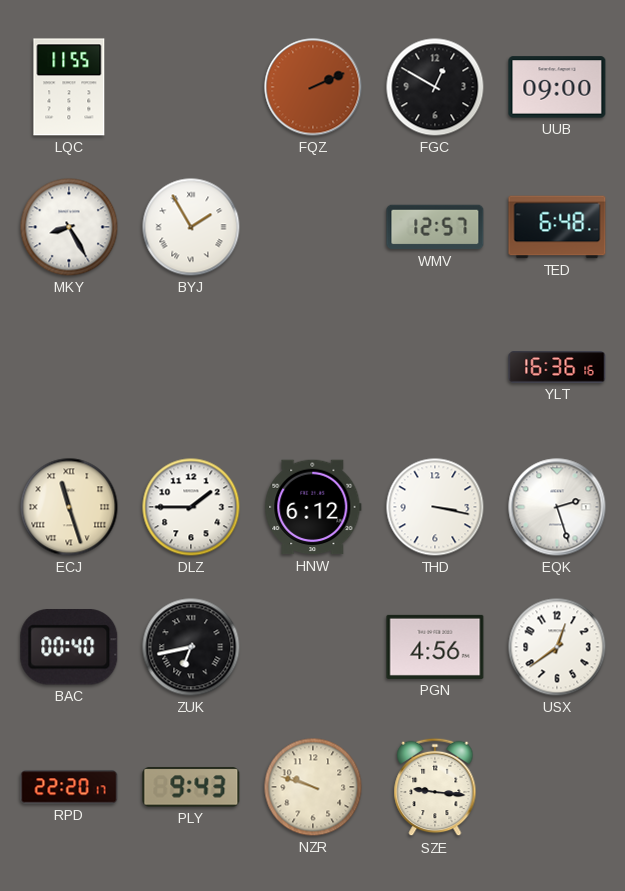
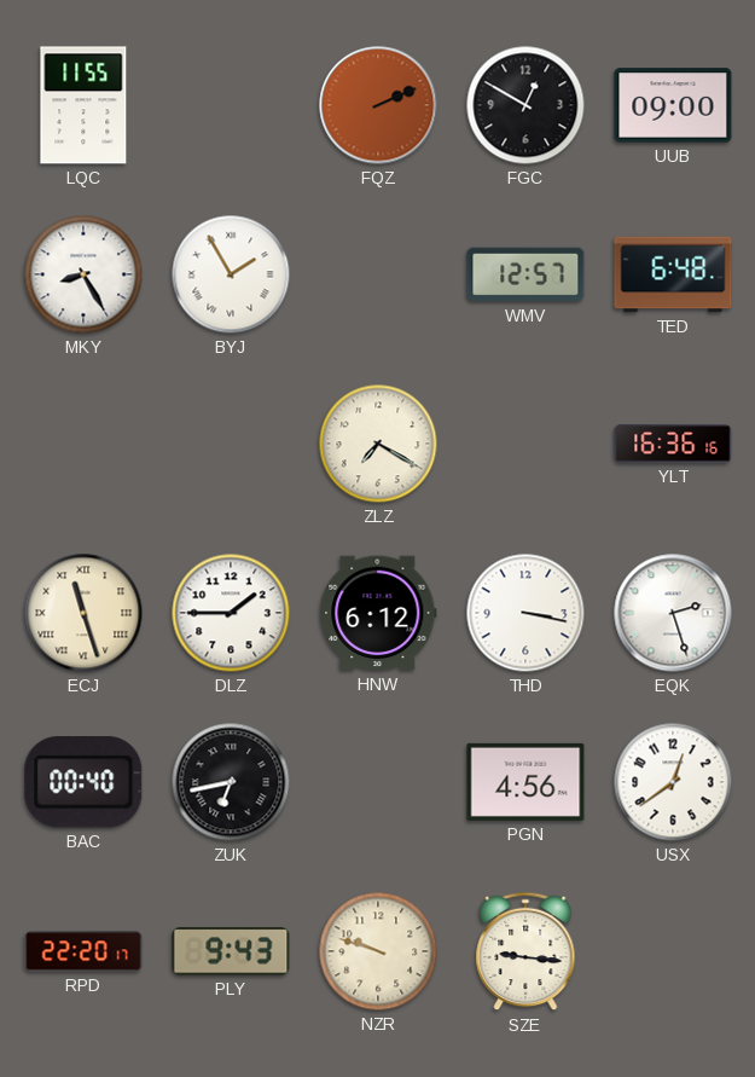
ZLZ: none -> 7:20 (378, 444)
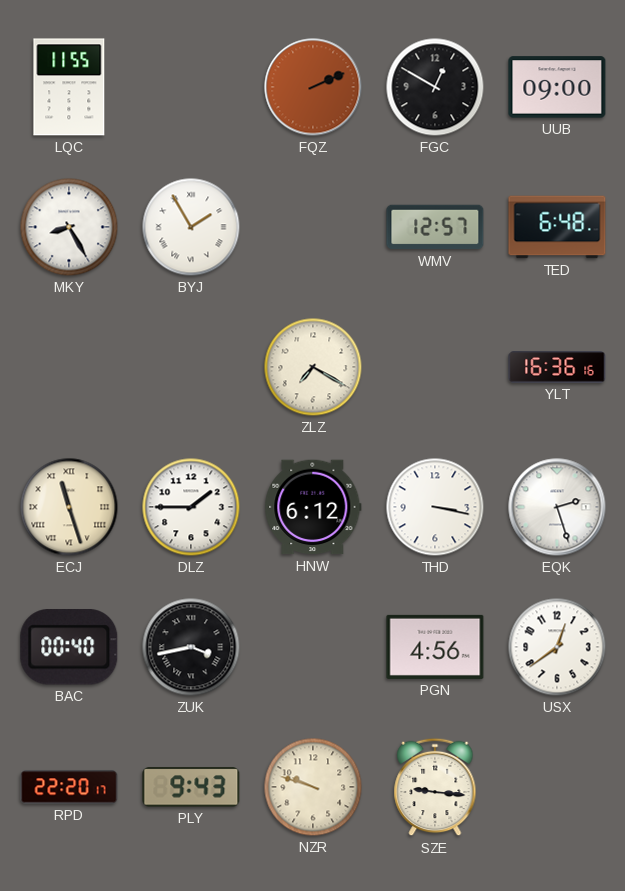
ZUK: 6:43 -> 3:43 (191, 647)
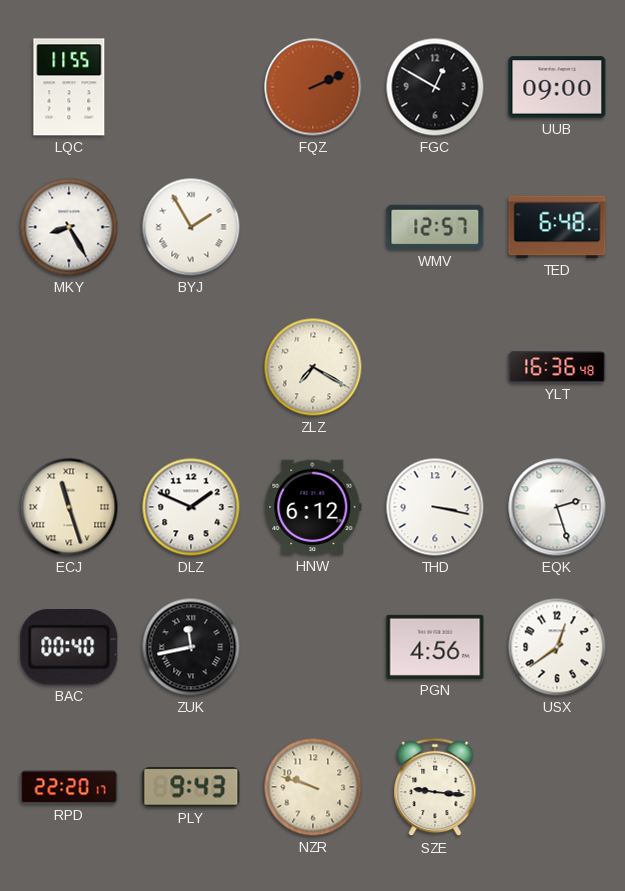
YLT: 16:36:16 -> 16:36:48 (557, 367)
DLZ: 1:45 -> 1:49 (191, 507)
ZUK: 3:43 -> 11:43 (191, 647)
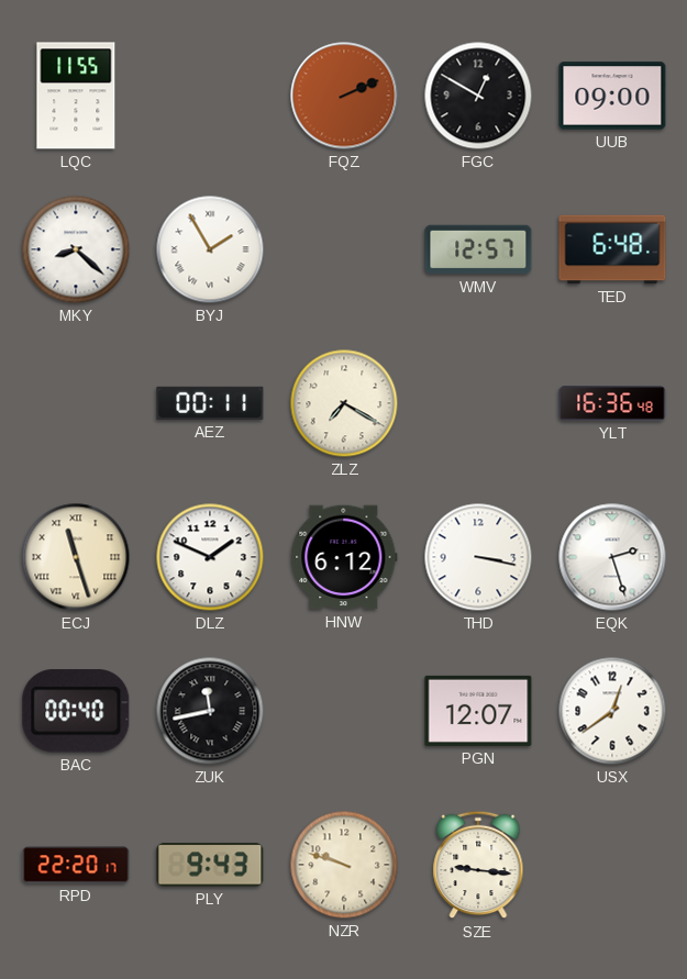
MKY: 8:25 -> 8:22 (76, 249)
AEZ: none -> 00:11 (210, 403)
PGN: 4:56 -> 12:07 (478, 711)
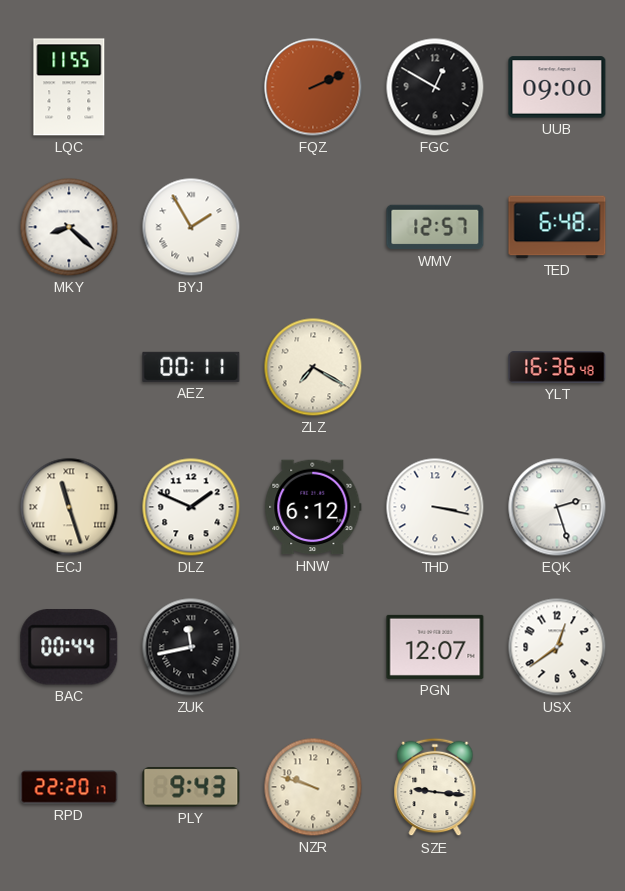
BAC: 00:40 -> 00:44 (69, 647)
